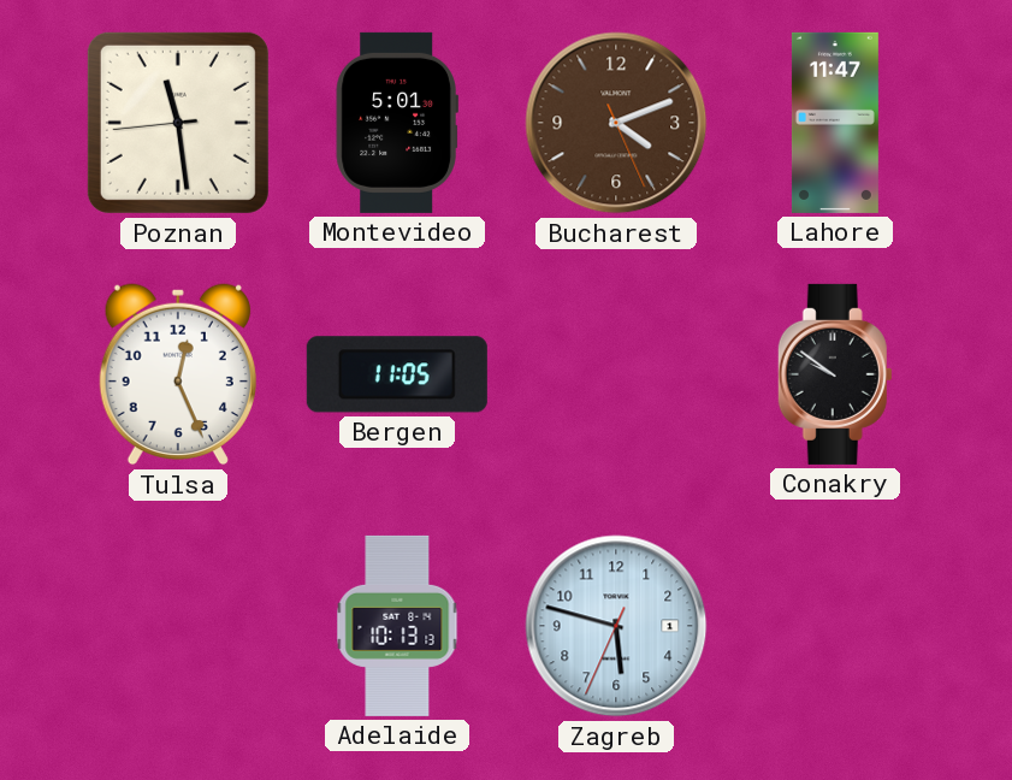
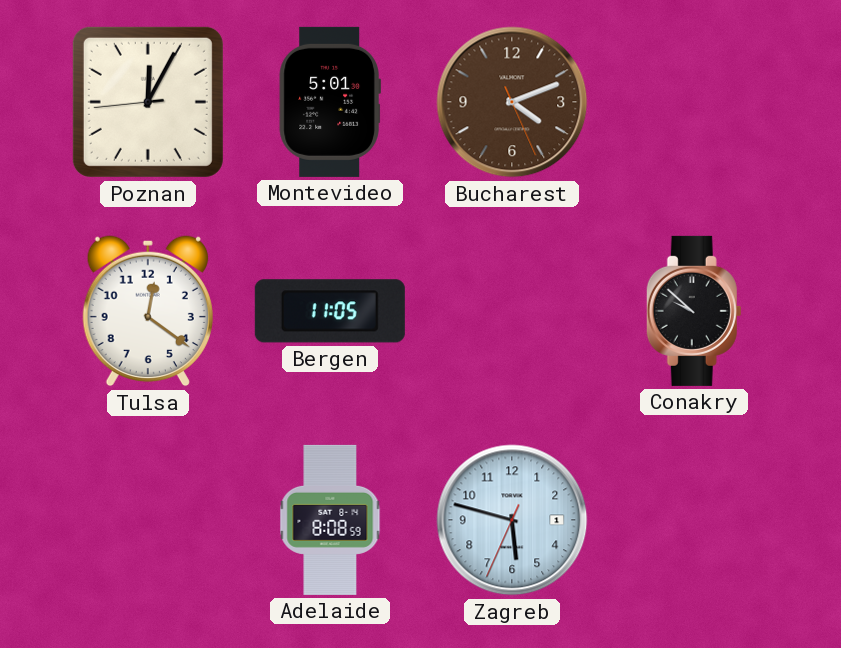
Poznan: 11:28 -> 12:04 (148, 102)
Lahore: 11:47 -> none (835, 123)
Tulsa: 12:26 -> 12:21 (148, 311)
Conakry: 9:51 -> 9:52 (694, 311)
Adelaide: 10:13 -> 8:08 (330, 520)
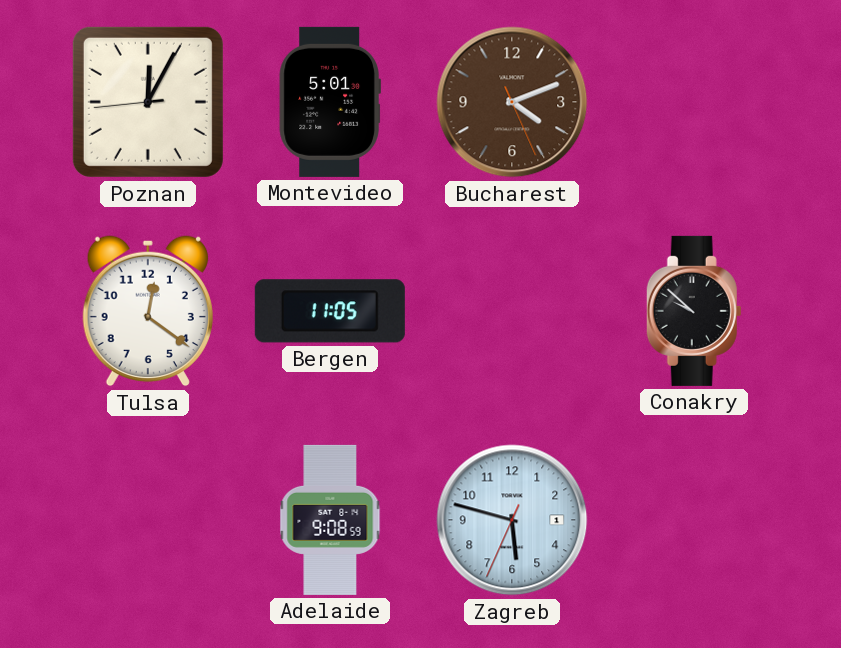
Adelaide: 8:08 -> 9:08 (330, 520)
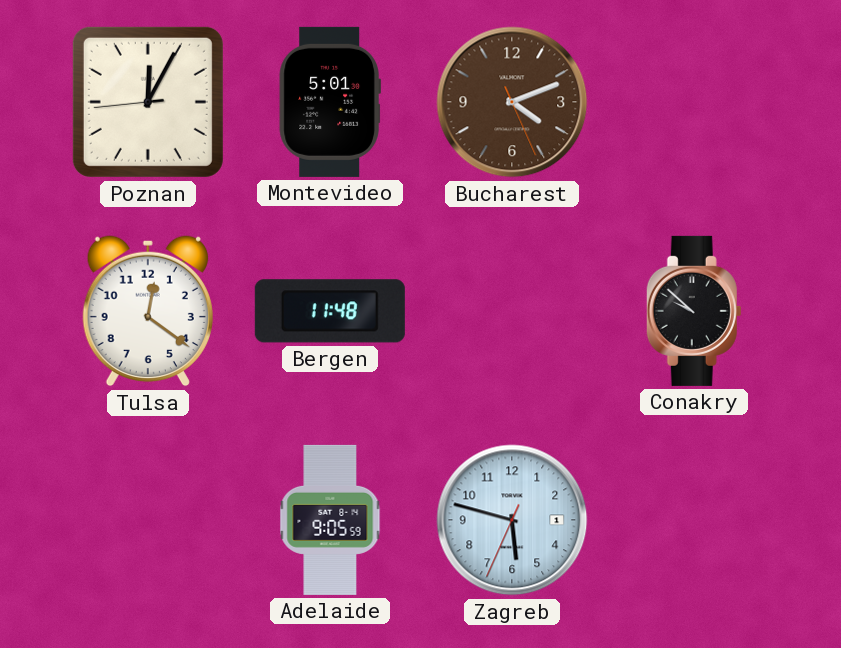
Bergen: 11:05 -> 11:48 (330, 311)
Adelaide: 9:08 -> 9:05 (330, 520)
